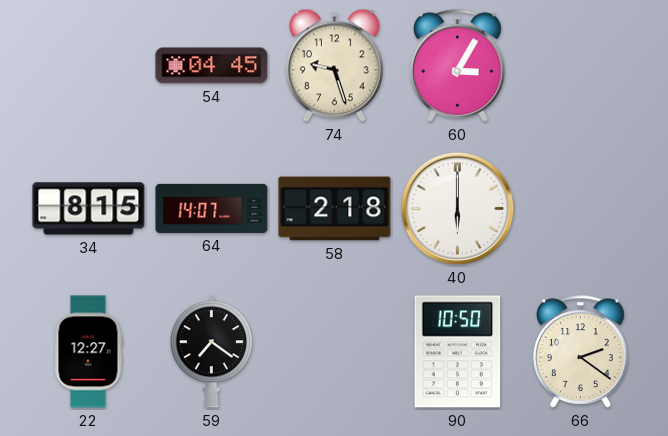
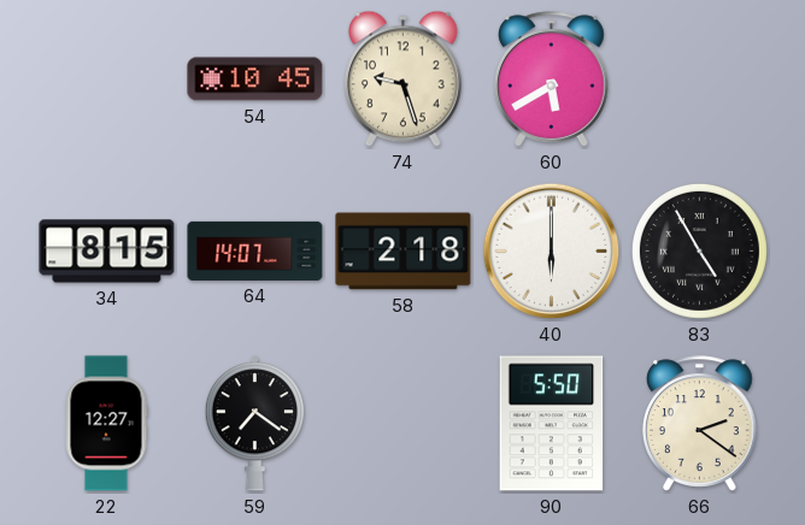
54: 04:45 -> 10:45 (255, 79)
60: 3:05 -> 5:40 (552, 79)
83: none -> 4:55 (699, 250)
90: 10:50 -> 5:50 (552, 424)
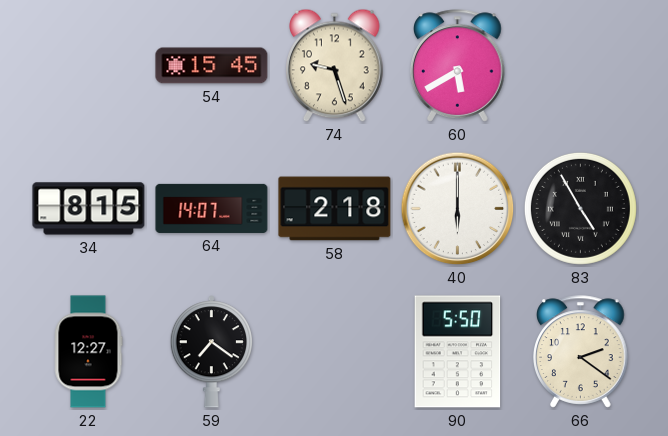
54: 10:45 -> 15:45 (212, 66)
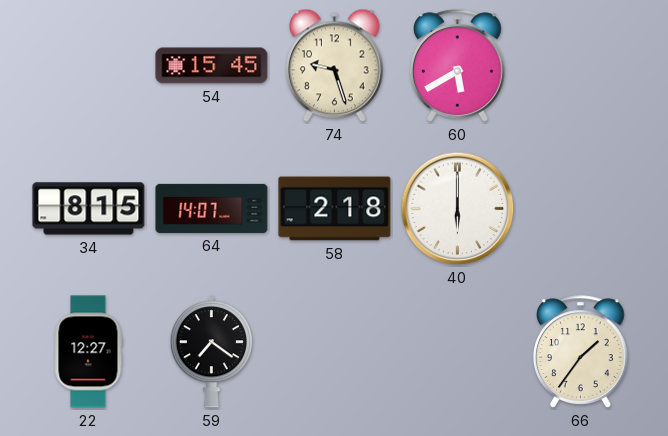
83: 4:55 -> none (580, 208)
90: 5:50 -> none (458, 352)
66: 2:21 -> 1:36 (581, 352)
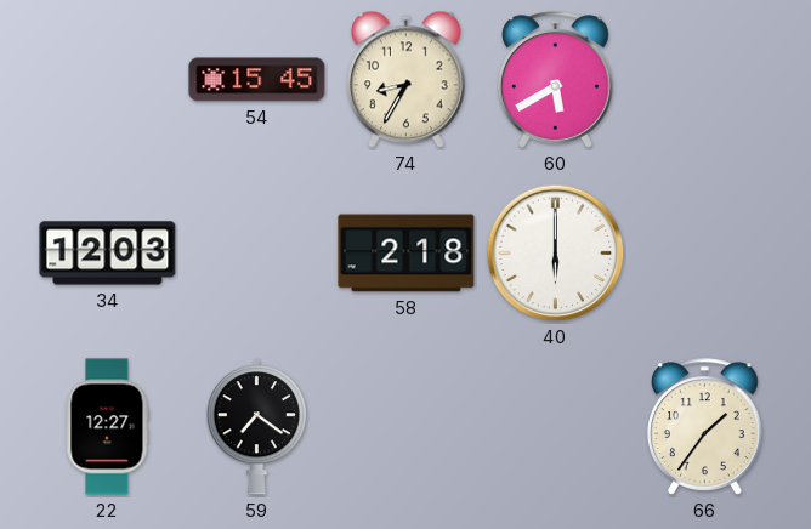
74: 9:27 -> 8:35 (407, 80)
34: 8:15 -> 12:03 (108, 254)
64: 14:07 -> none (212, 208)
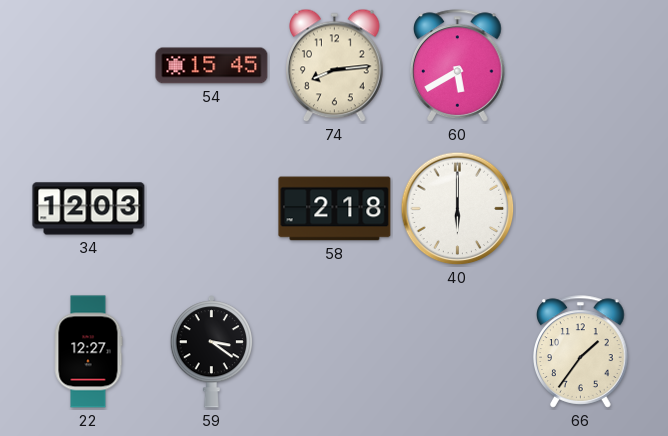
74: 8:35 -> 8:14 (335, 66)
59: 7:21 -> 3:21 (211, 352)
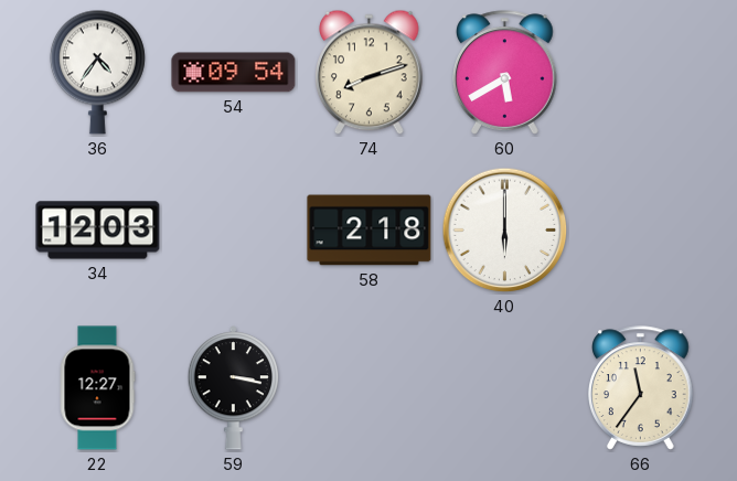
36: none -> 4:36 (97, 72)
54: 15:45 -> 09:54 (234, 73)
74: 8:14 -> 8:12 (370, 73)
59: 3:21 -> 3:17 (233, 388)
66: 1:36 -> 11:36 (641, 388)
